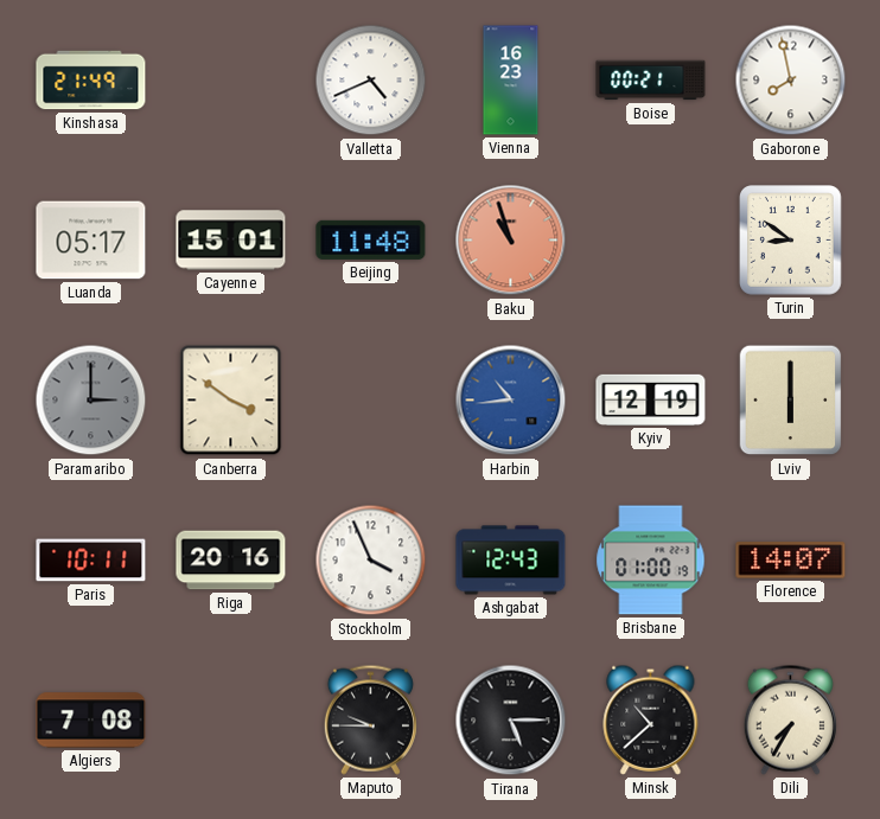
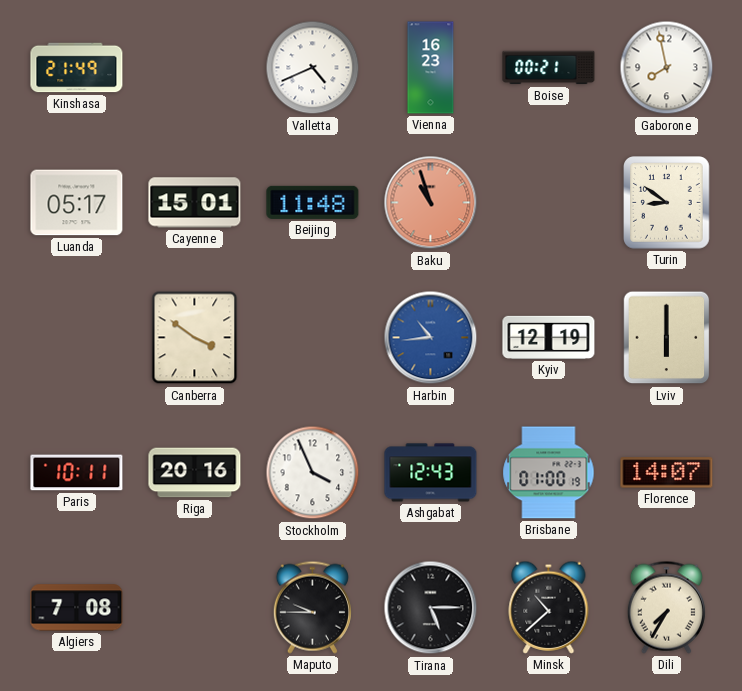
Paramaribo: 3:00 -> none (91, 401)
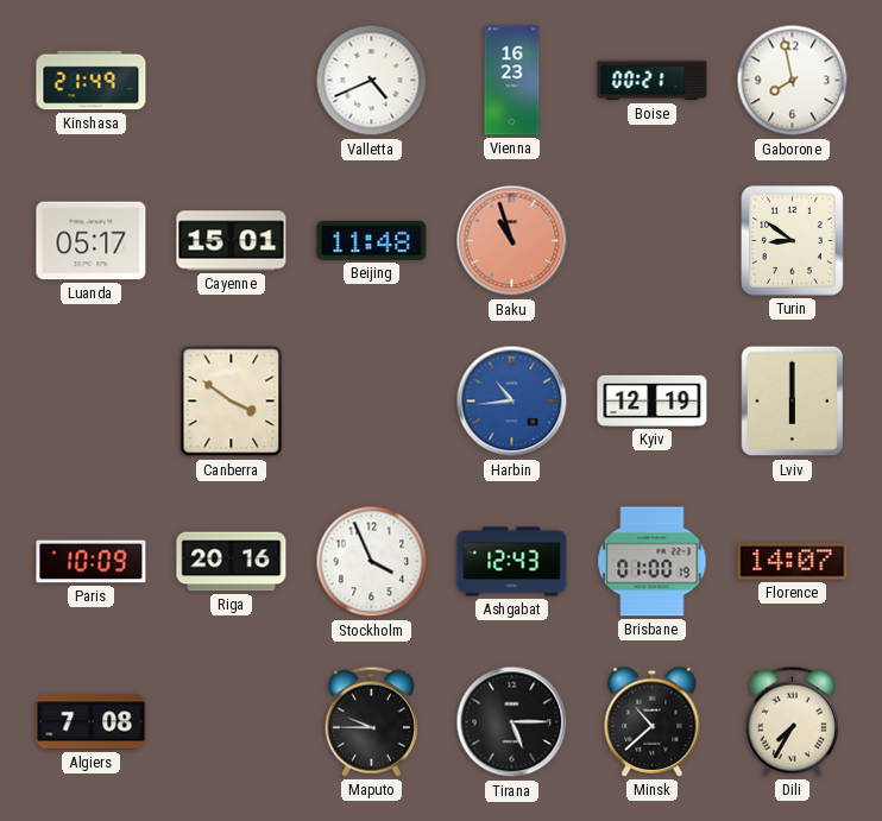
Paris: 10:11 -> 10:09 (92, 562)
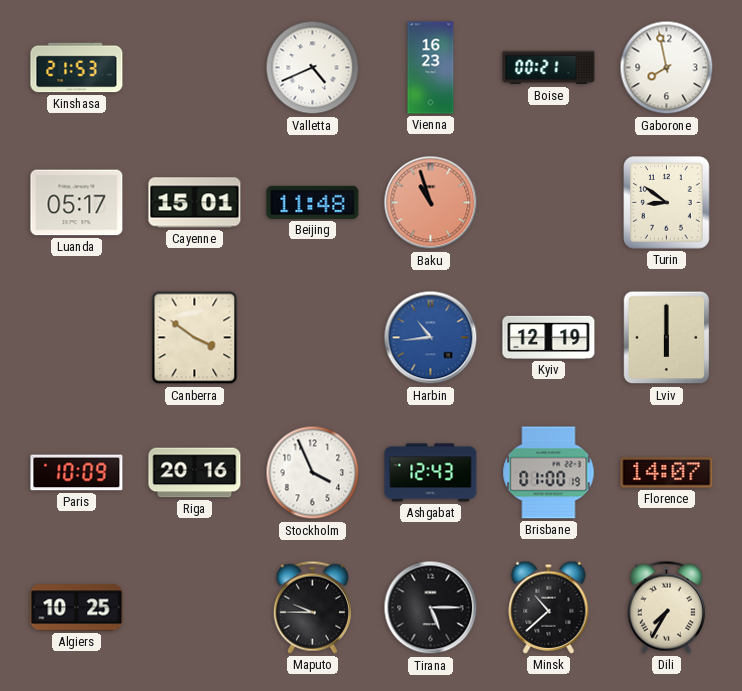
Kinshasa: 21:49 -> 21:53 (77, 68)
Algiers: 7:08 -> 10:25 (77, 608)
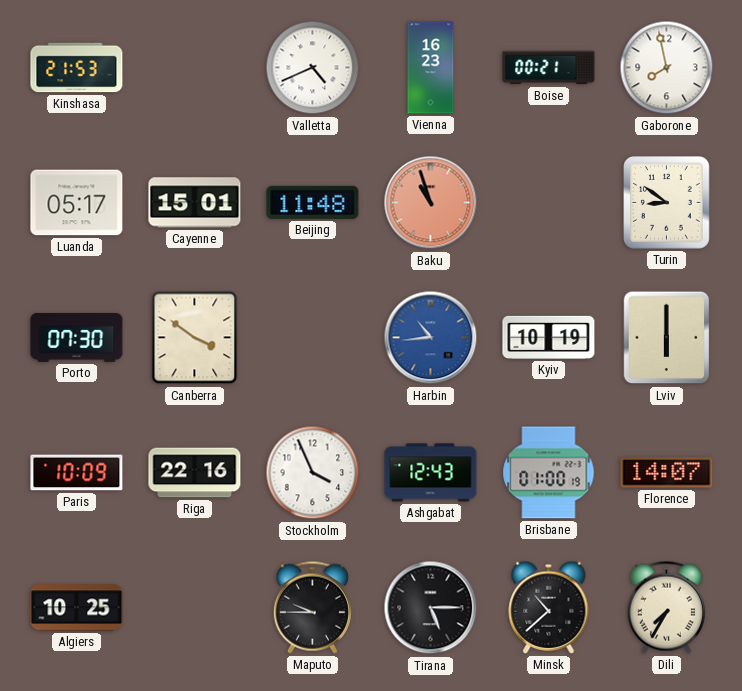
Porto: none -> 07:30 (77, 337)
Kyiv: 12:19 -> 10:19 (549, 337)
Riga: 20:16 -> 22:16 (195, 473)
